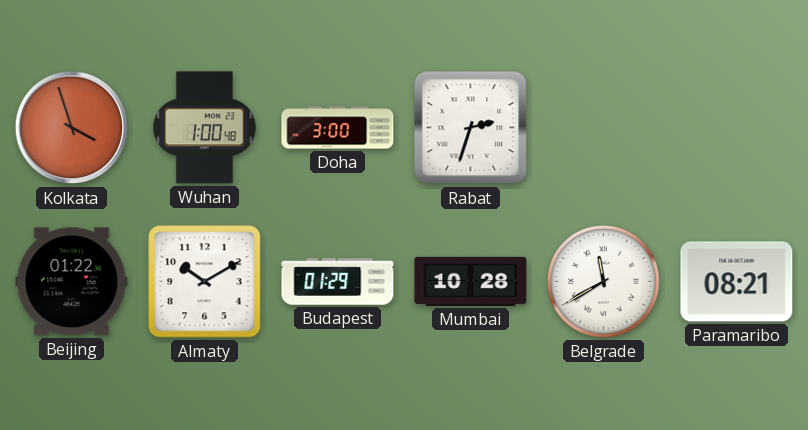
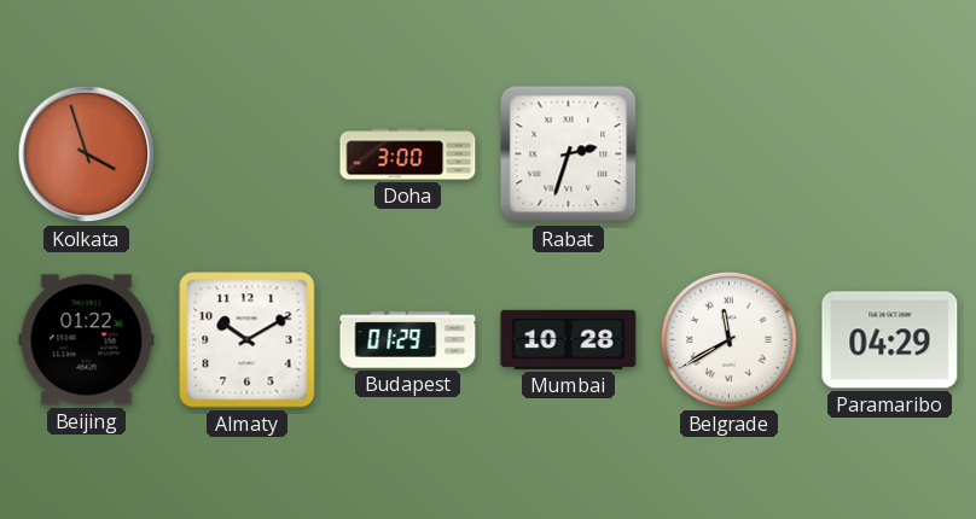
Wuhan: 1:00 -> none (205, 128)
Paramaribo: 08:21 -> 04:29 (890, 340)
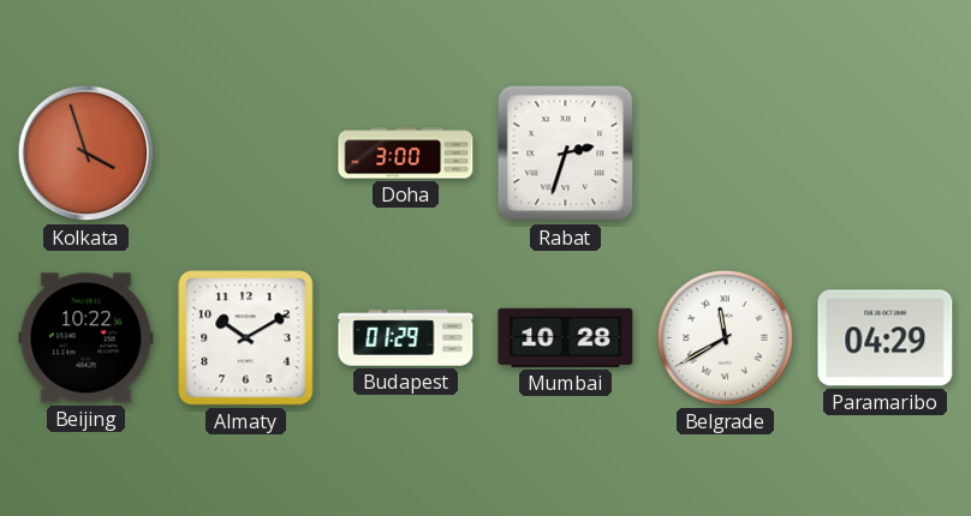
Beijing: 01:22 -> 10:22 (87, 338)
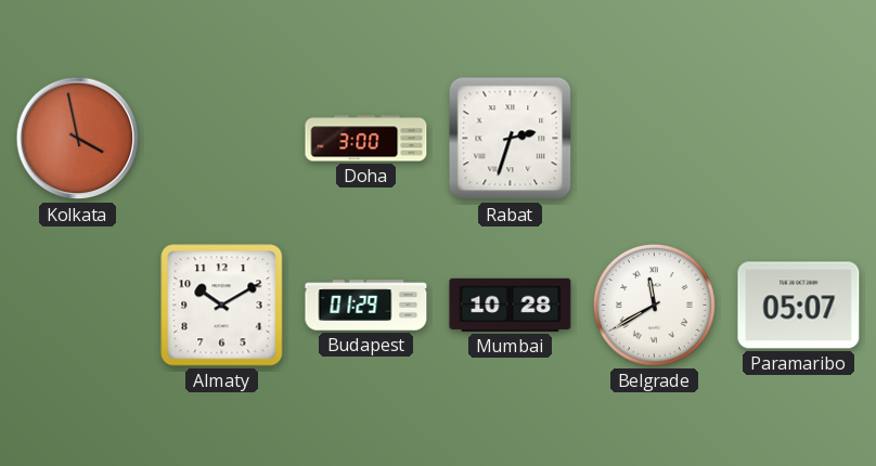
Kolkata: 3:57 -> 3:58 (78, 139)
Beijing: 10:22 -> none (87, 338)
Paramaribo: 04:29 -> 05:07 (799, 306)
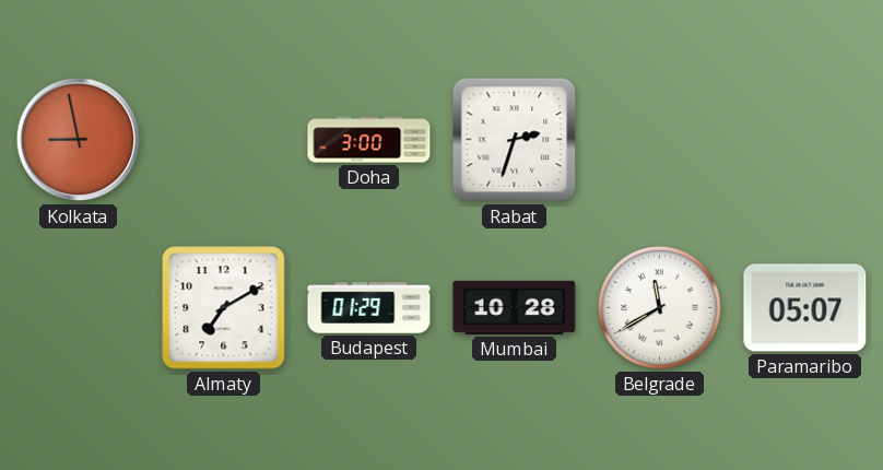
Kolkata: 3:58 -> 8:58 (79, 140)
Almaty: 10:10 -> 7:10 (224, 308)
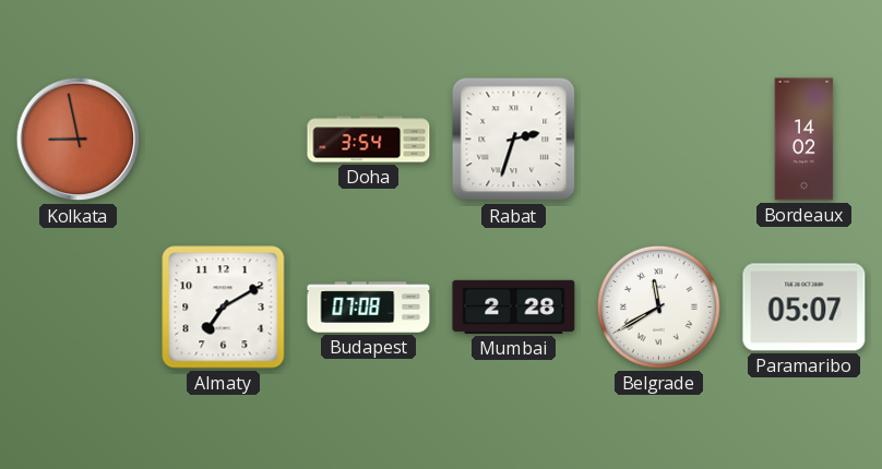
Doha: 3:00 -> 3:54 (369, 140)
Bordeaux: none -> 14:02 (804, 140)
Budapest: 01:29 -> 07:08 (369, 308)
Mumbai: 10:28 -> 2:28 (514, 306)
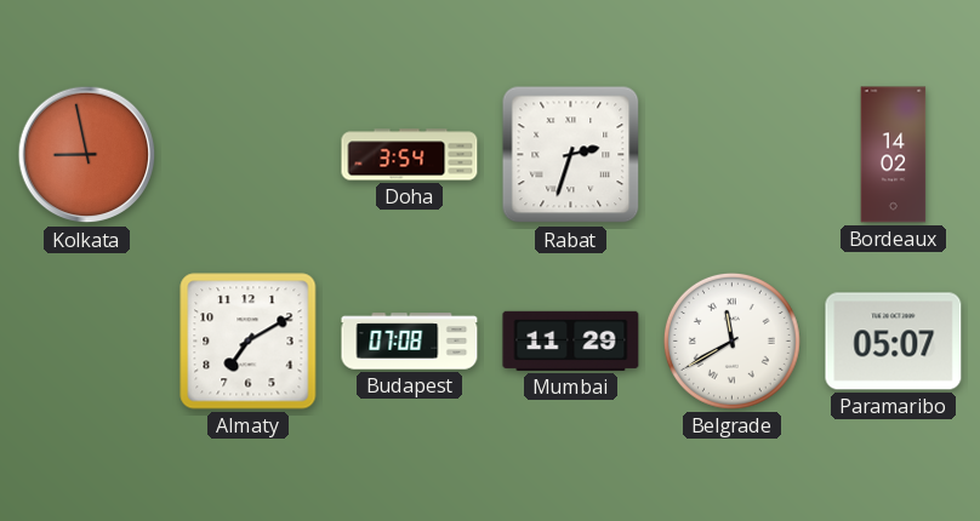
Mumbai: 2:28 -> 11:29 (571, 340)
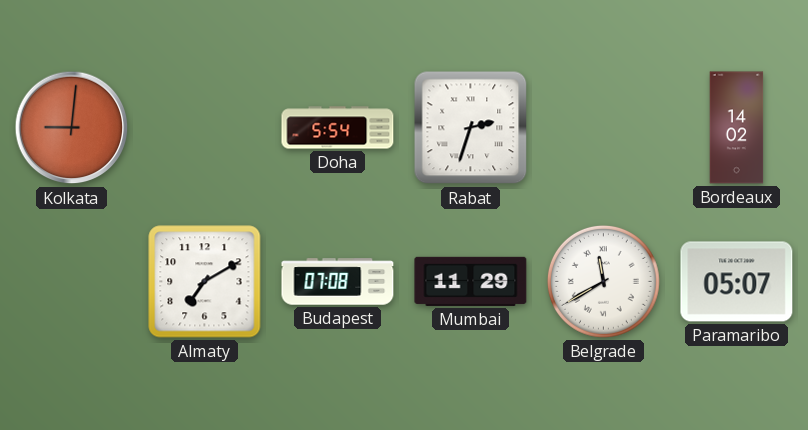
Kolkata: 8:58 -> 9:01 (72, 128)
Doha: 3:54 -> 5:54 (338, 128)
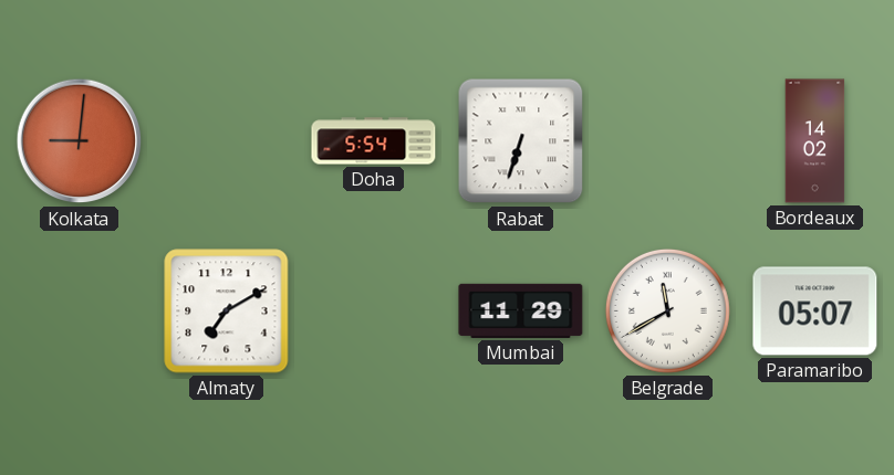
Rabat: 2:33 -> 6:33 (521, 141)
Budapest: 07:08 -> none (338, 282)
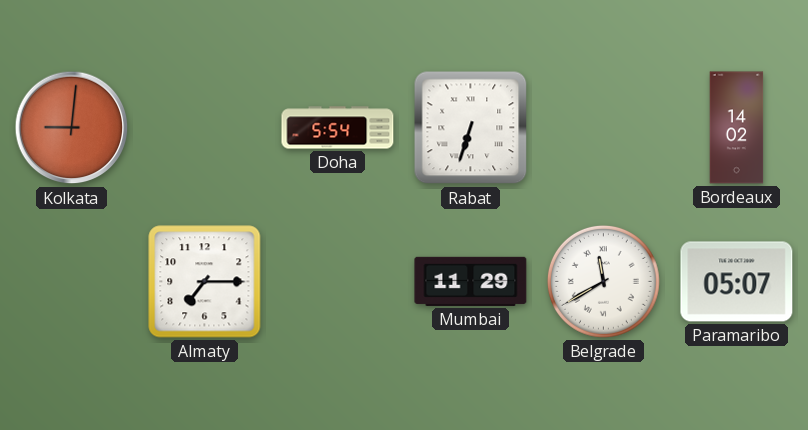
Almaty: 7:10 -> 7:15 (205, 282)
